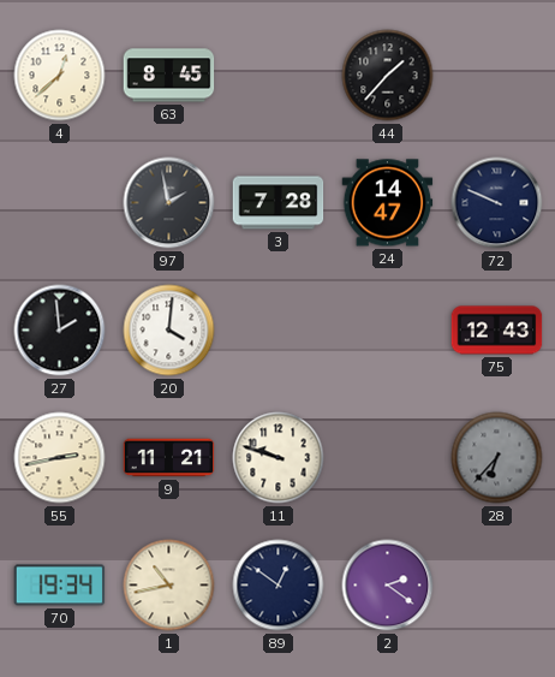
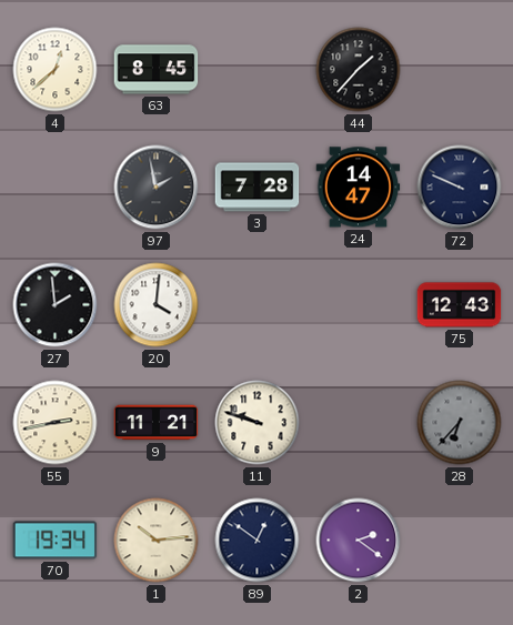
1: 10:43 -> 10:14 (157, 541)
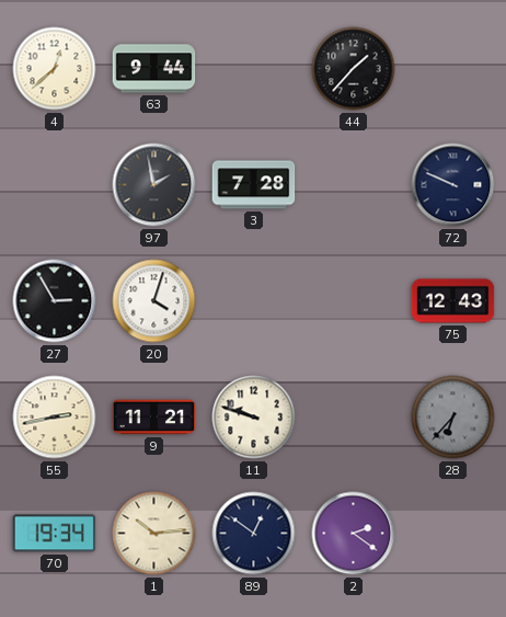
63: 8:45 -> 9:44 (154, 69)
24: 14:47 -> none (359, 188)
27: 1:59 -> 2:55 (55, 301)
20: 4:01 -> 4:03 (154, 301)
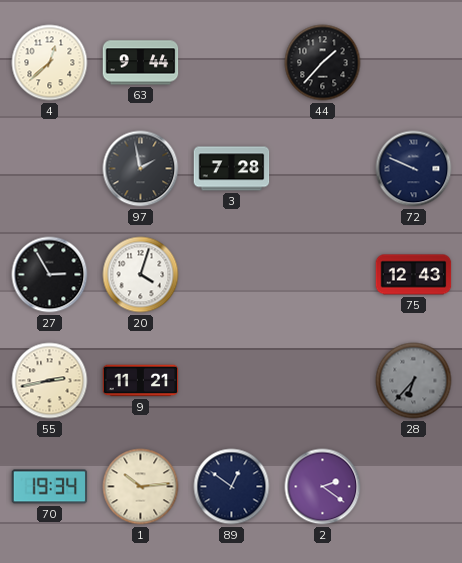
11: 9:48 -> none (254, 418)
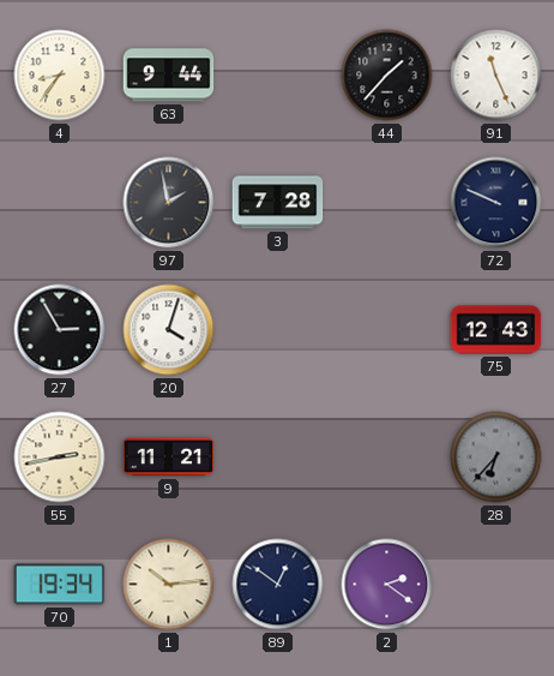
4: 12:38 -> 8:36 (60, 76)
91: none -> 11:26 (496, 76)
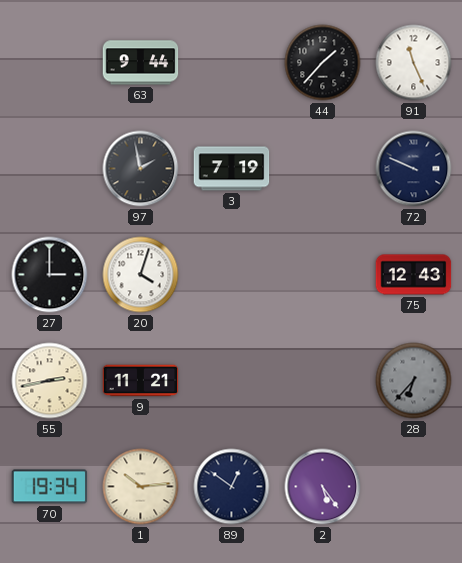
4: 8:36 -> none (60, 76)
3: 7:28 -> 7:19 (232, 169)
27: 2:55 -> 3:00 (50, 275)
2: 2:21 -> 5:24 (323, 487)
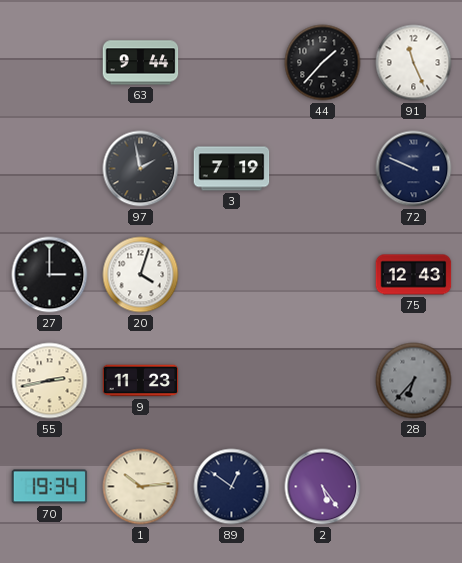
9: 11:21 -> 11:23 (141, 381)
